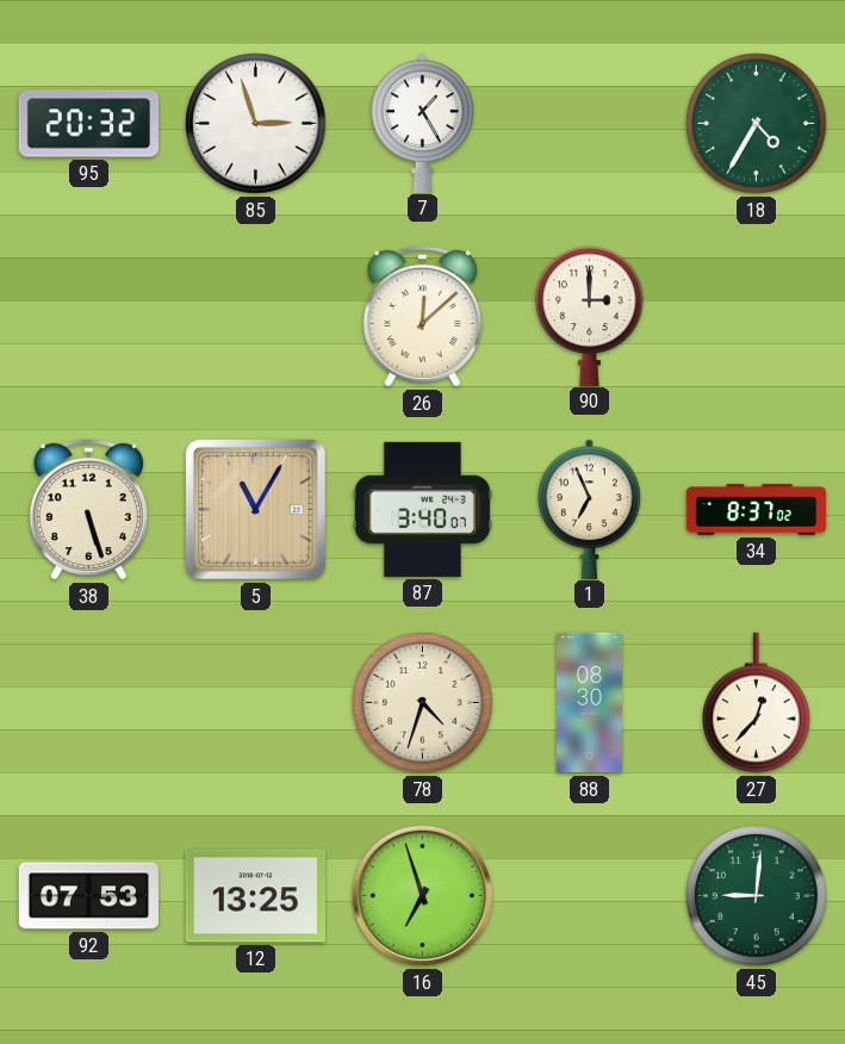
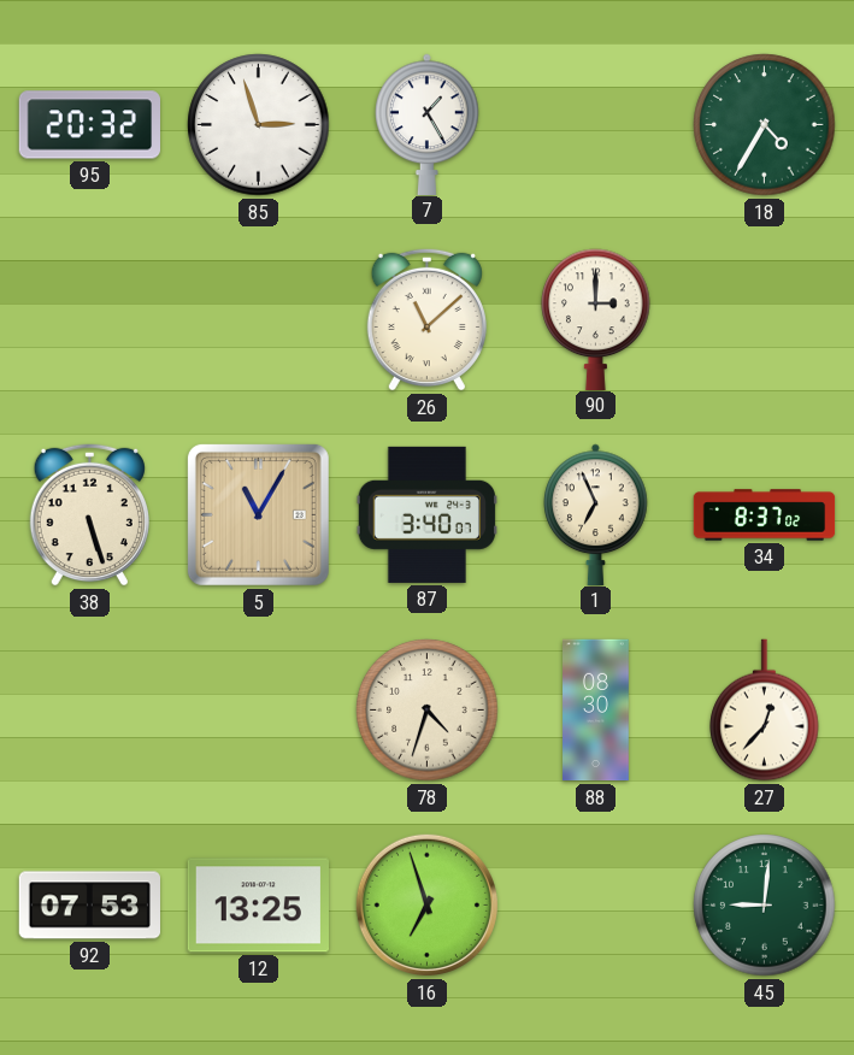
26: 12:08 -> 11:08 (426, 319)
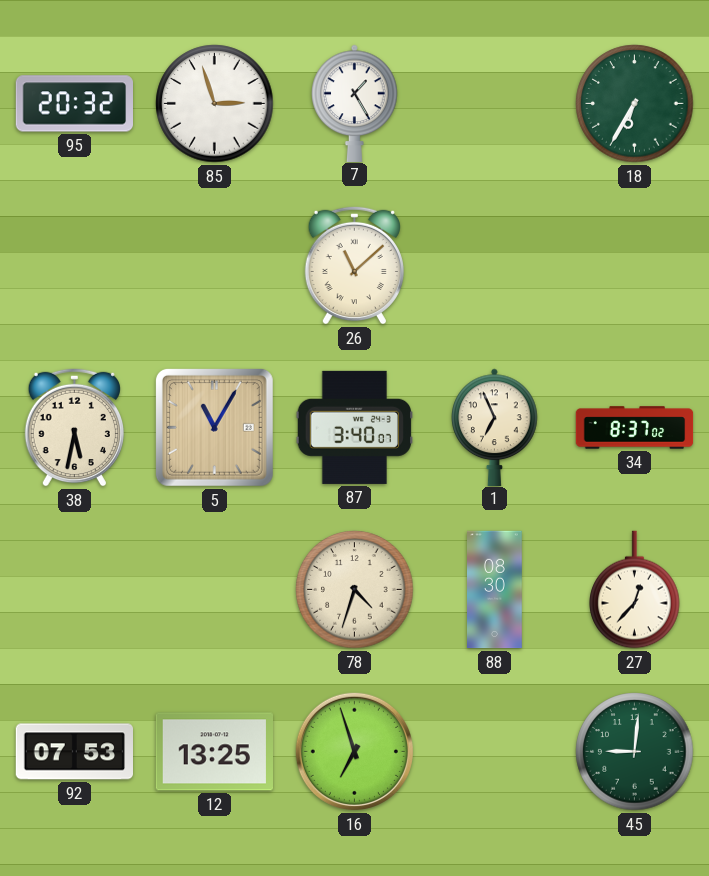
18: 4:35 -> 6:35 (635, 104)
90: 3:00 -> none (596, 319)
38: 5:27 -> 5:32 (74, 427)
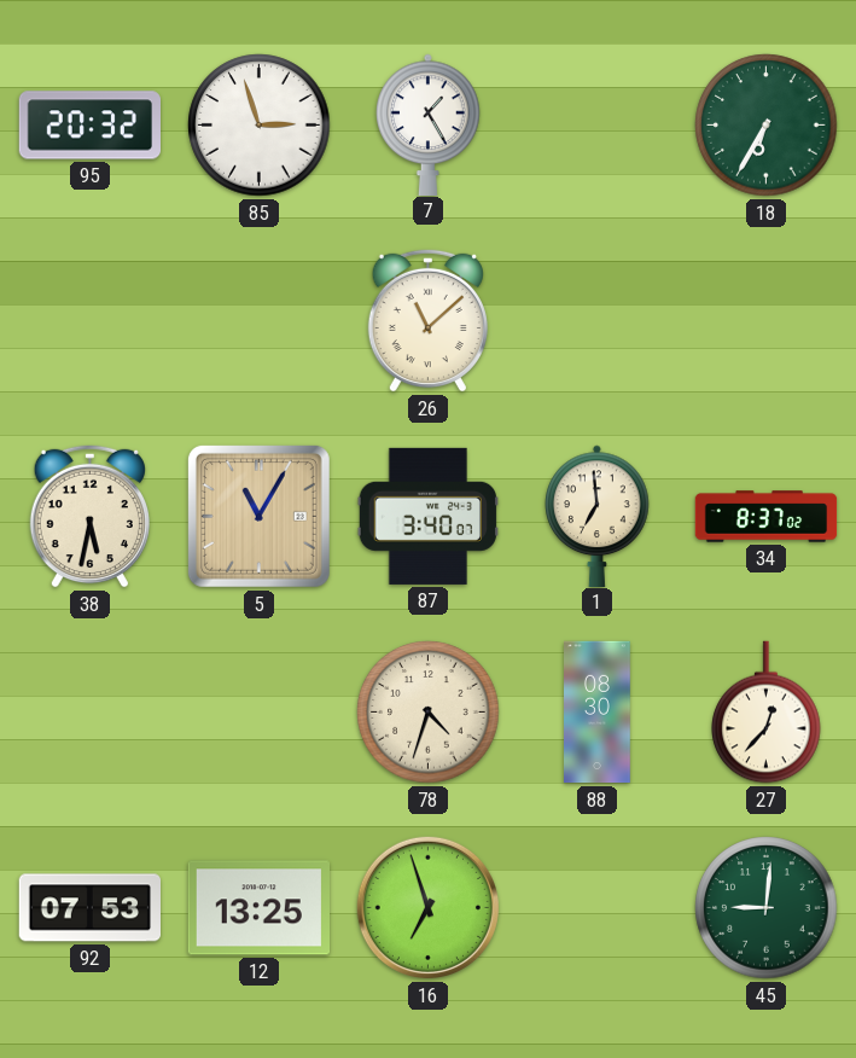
1: 6:56 -> 6:59 (598, 516)
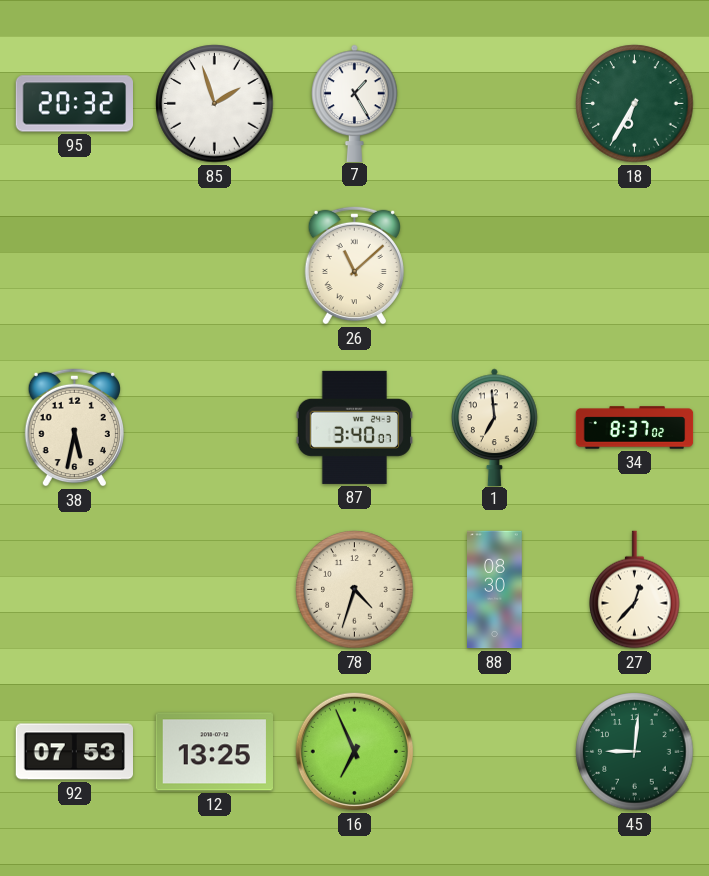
85: 2:57 -> 1:57 (215, 104)
5: 11:05 -> none (258, 516)
16: 6:57 -> 6:56 (354, 751)
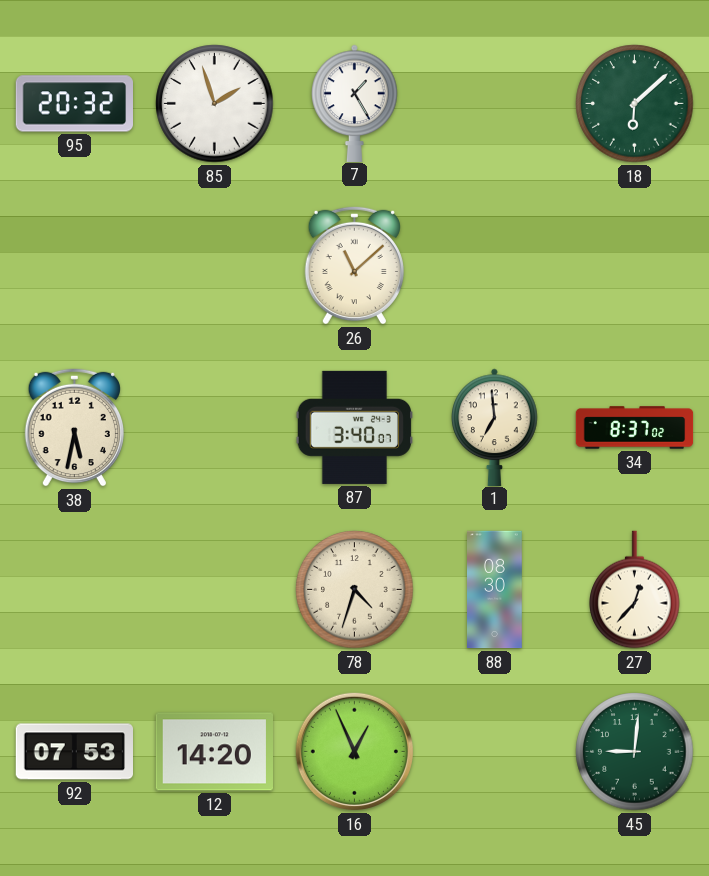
18: 6:35 -> 6:08 (635, 104)
12: 13:25 -> 14:20 (214, 752)
16: 6:56 -> 12:56 (354, 751)
